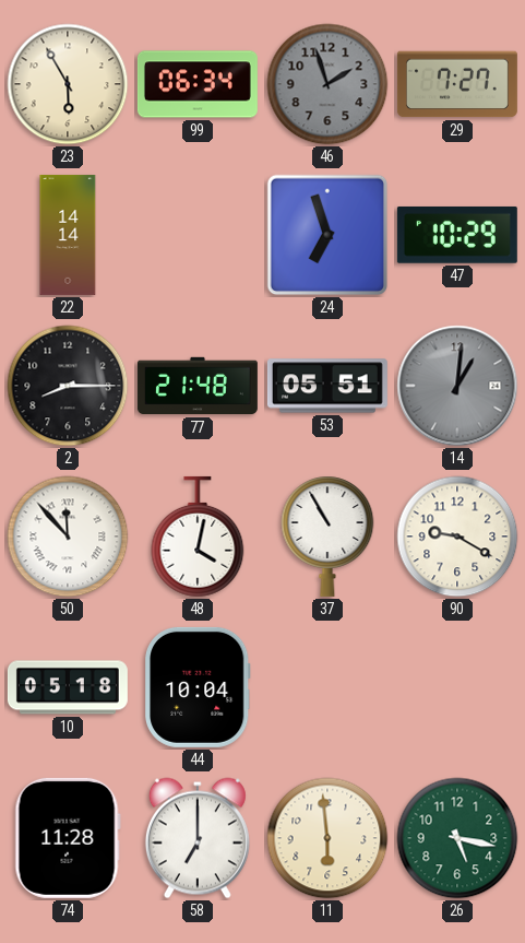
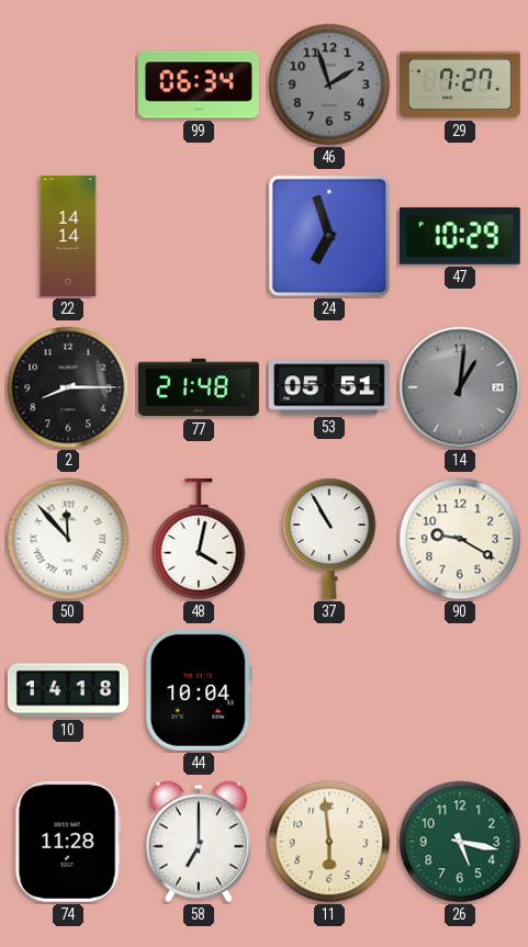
23: 5:55 -> none (68, 84)
10: 05:18 -> 14:18 (68, 690)
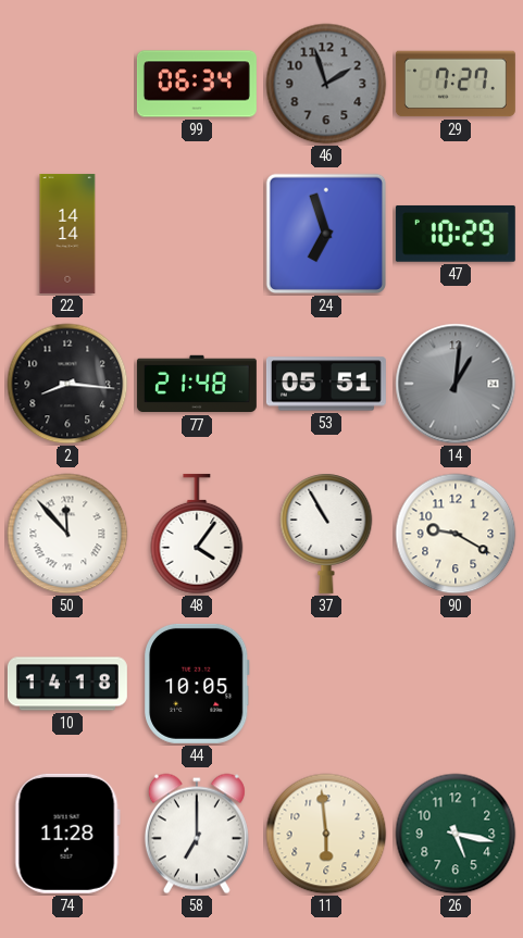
2: 8:15 -> 8:16 (67, 384)
48: 4:02 -> 4:06 (197, 534)
44: 10:04 -> 10:05 (198, 684)
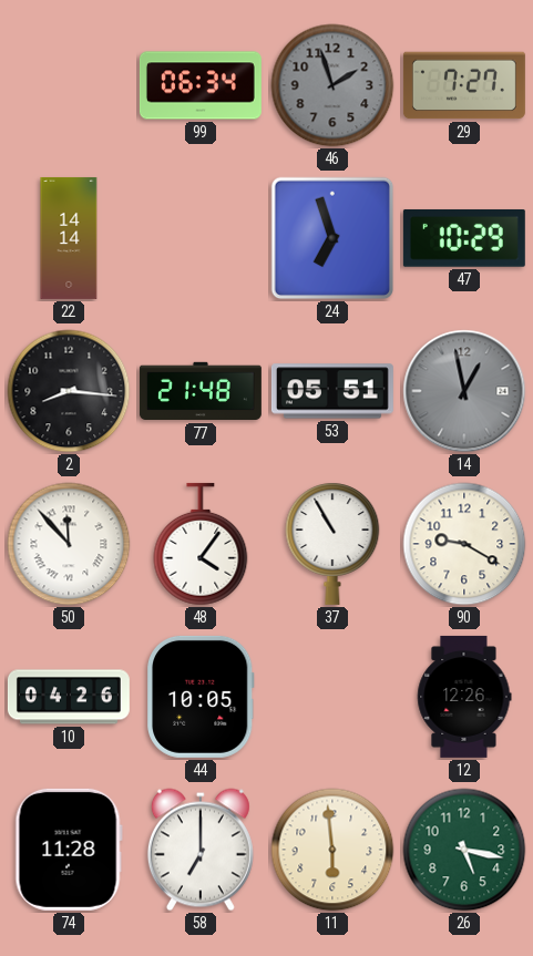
14: 1:01 -> 12:58 (464, 391)
10: 14:18 -> 04:26 (69, 697)
12: none -> 12:26 (464, 697)
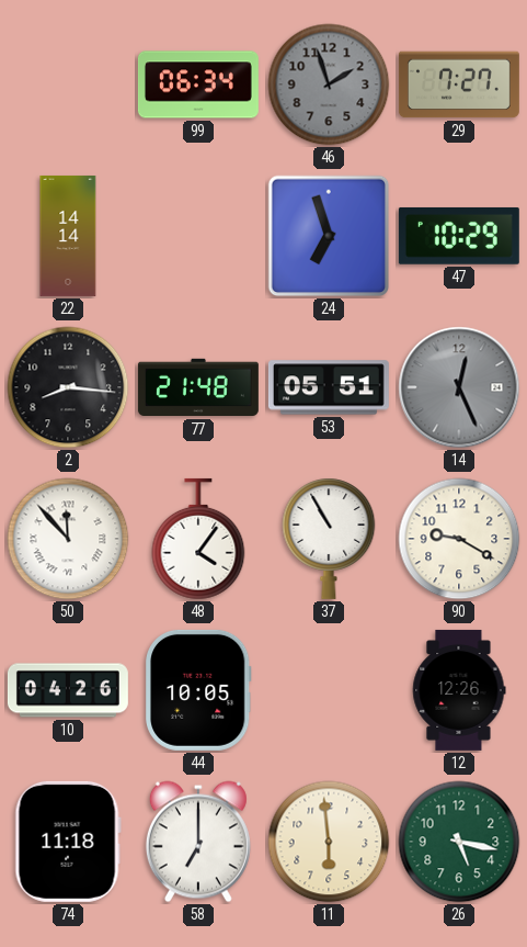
14: 12:58 -> 12:26 (459, 387)
74: 11:28 -> 11:18 (68, 842)
